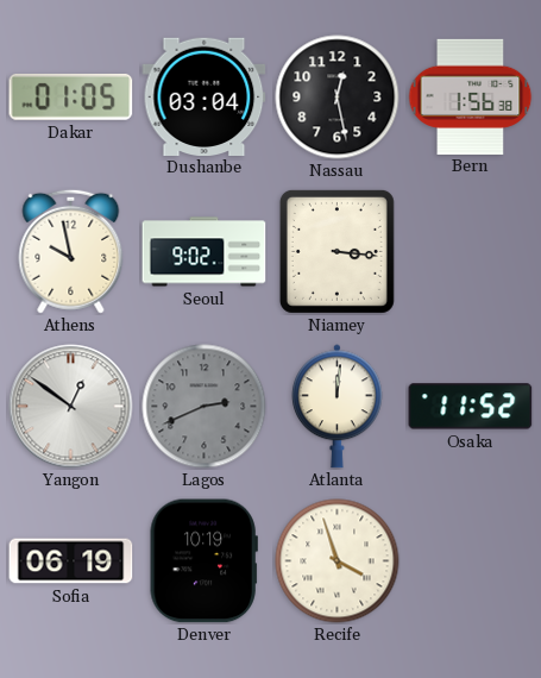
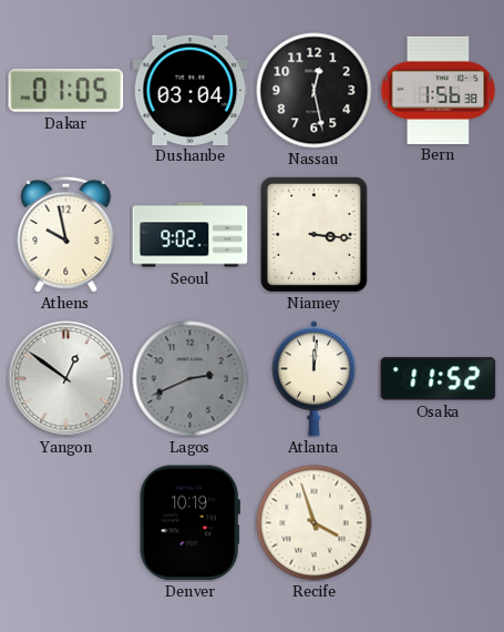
Sofia: 06:19 -> none (71, 561)
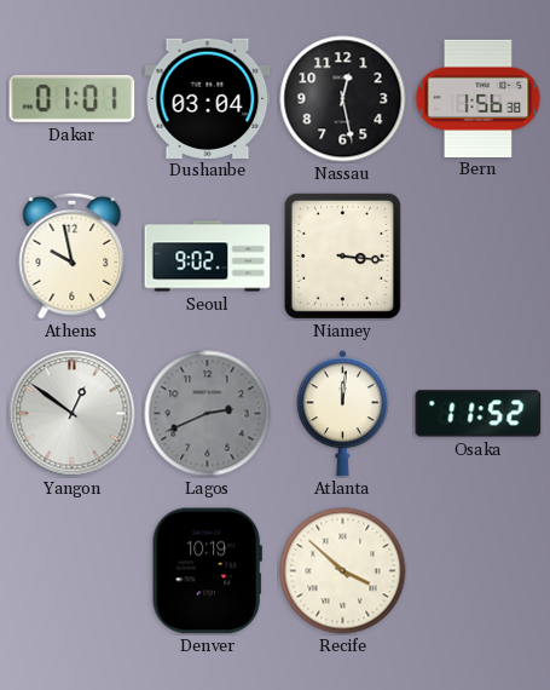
Dakar: 01:05 -> 01:01 (73, 98)
Recife: 3:57 -> 3:52 (343, 571)
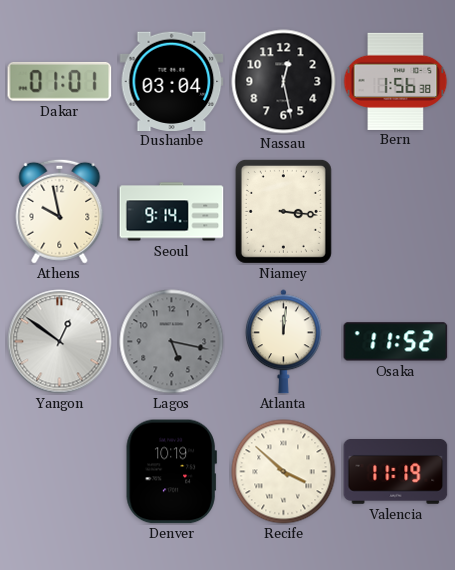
Seoul: 9:02 -> 9:14 (172, 212)
Lagos: 2:41 -> 5:17 (172, 342)
Valencia: none -> 11:19 (396, 472)
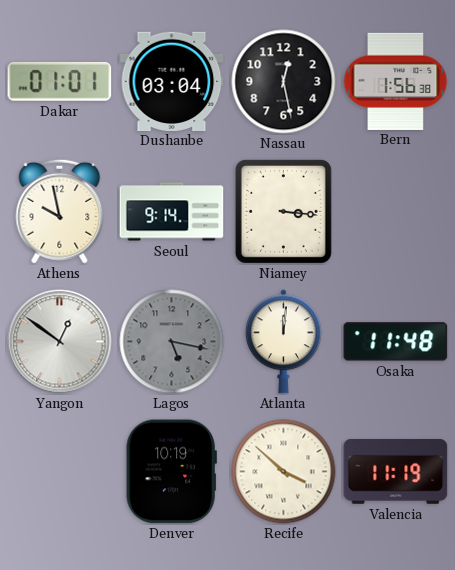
Osaka: 11:52 -> 11:48 (396, 342)
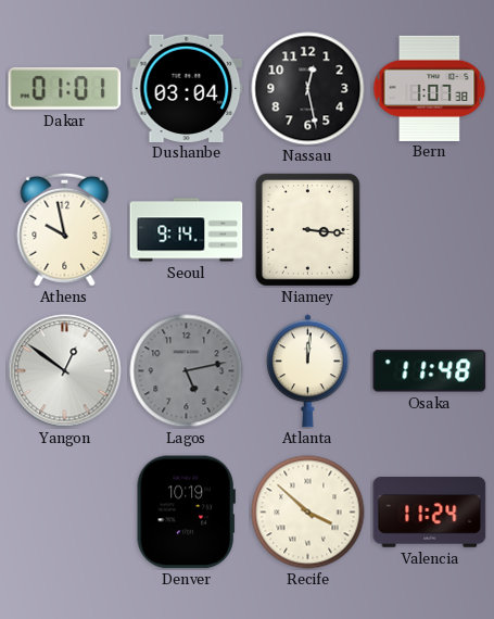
Bern: 1:56 -> 1:07 (430, 88)
Lagos: 5:17 -> 5:13 (187, 371)
Valencia: 11:19 -> 11:24 (430, 513)
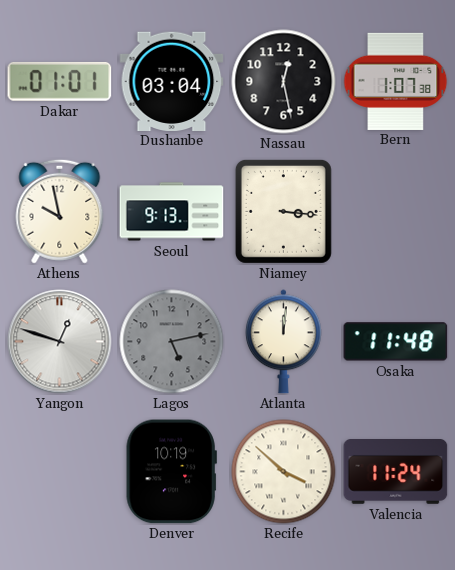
Seoul: 9:14 -> 9:13 (172, 212)
Yangon: 12:51 -> 12:48 (60, 342)
